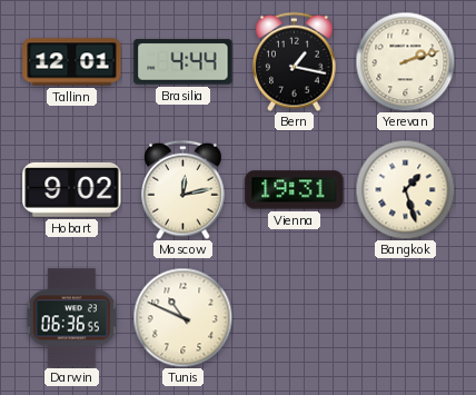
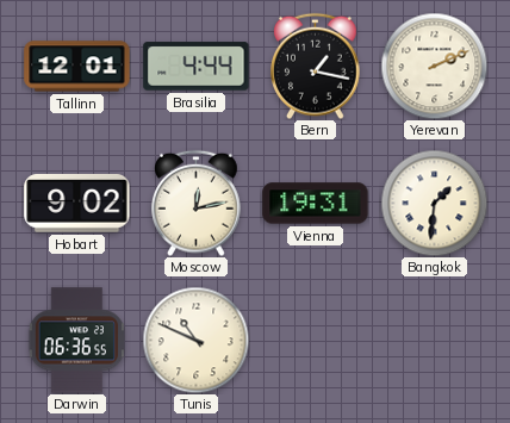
Yerevan: 2:12 -> 2:11 (434, 66)
Bangkok: 1:27 -> 1:31 (434, 203)
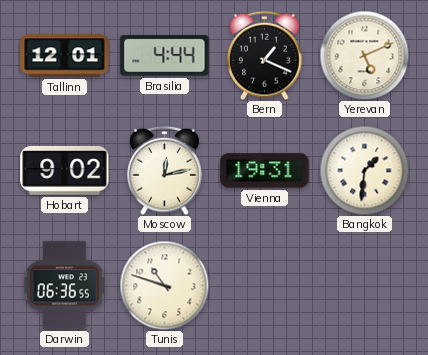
Bern: 1:17 -> 1:19 (265, 55)
Yerevan: 2:11 -> 5:11 (364, 55)
Tunis: 10:49 -> 10:48 (164, 285)
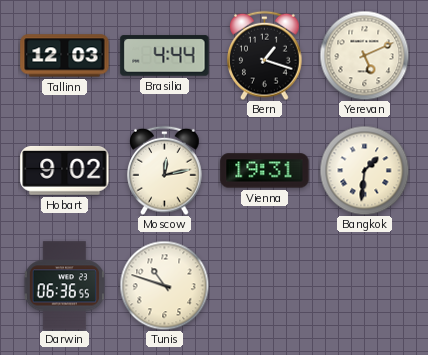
Tallinn: 12:01 -> 12:03 (65, 56)
Bern: 1:19 -> 1:18 (265, 55)
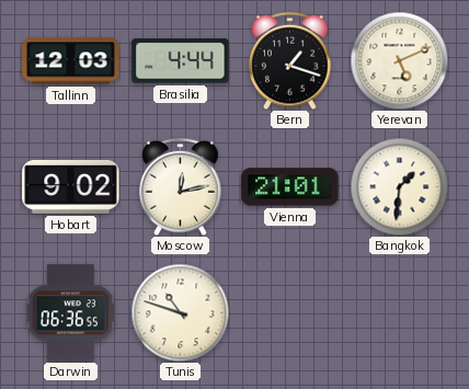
Vienna: 19:31 -> 21:01 (290, 187)
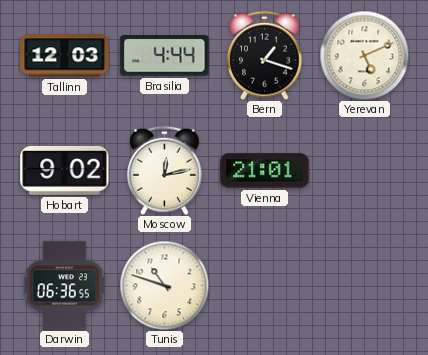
Bangkok: 1:31 -> none (399, 186)
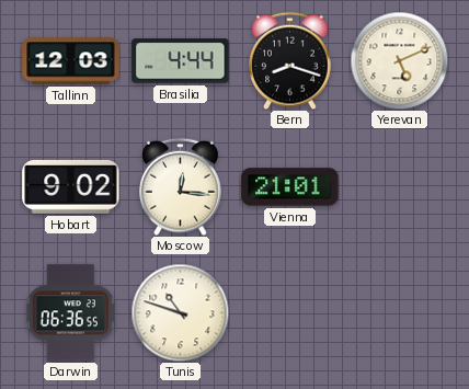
Bern: 1:18 -> 8:18 (290, 60)
Moscow: 12:13 -> 12:16 (181, 186)
